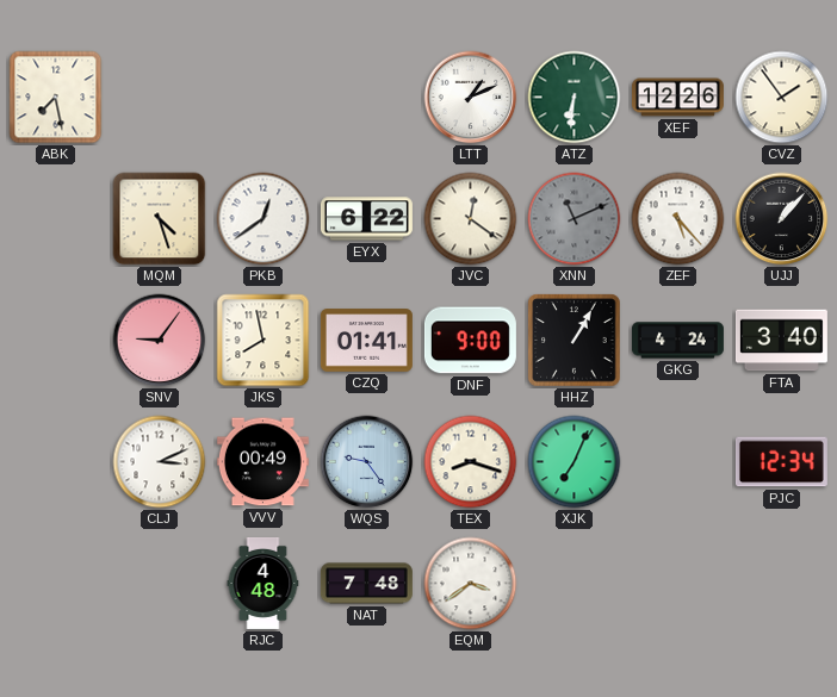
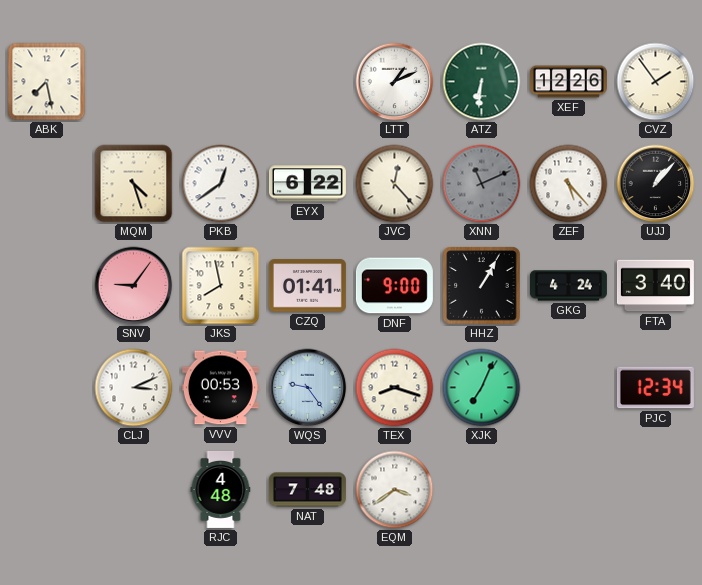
JVC: 12:21 -> 12:23 (395, 184)
VVV: 00:49 -> 00:53 (220, 388)
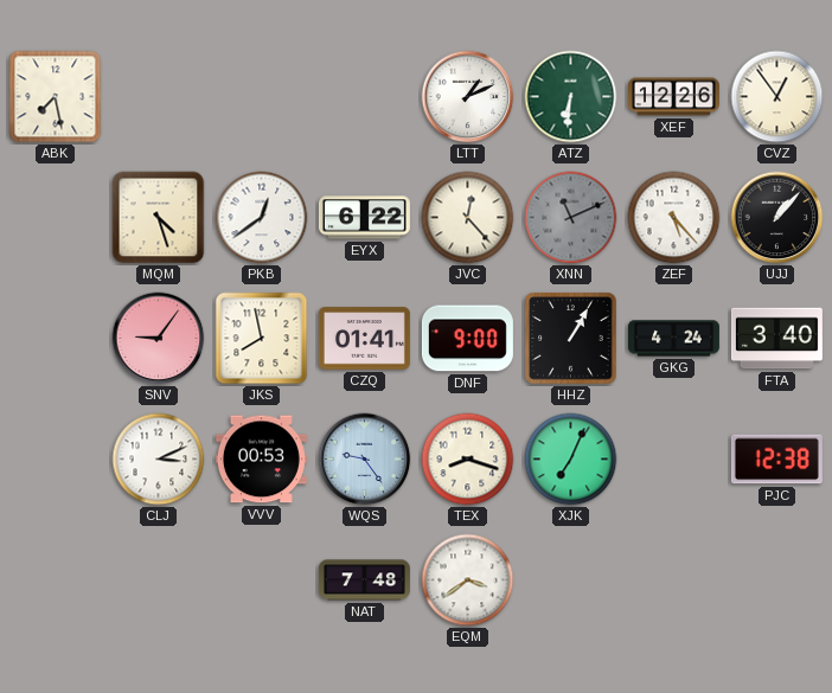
CVZ: 1:54 -> 12:54 (777, 97)
PJC: 12:34 -> 12:38 (776, 460)
RJC: 4:48 -> none (221, 489)
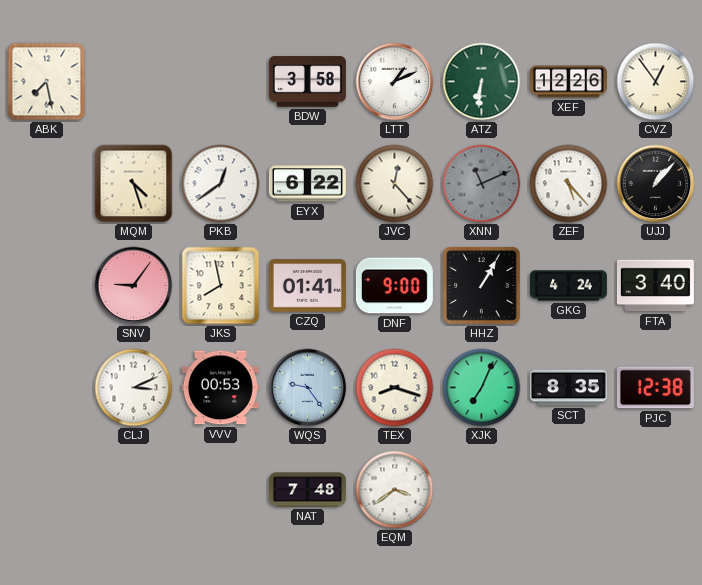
BDW: none -> 3:58 (307, 82)
SCT: none -> 8:35 (568, 388)
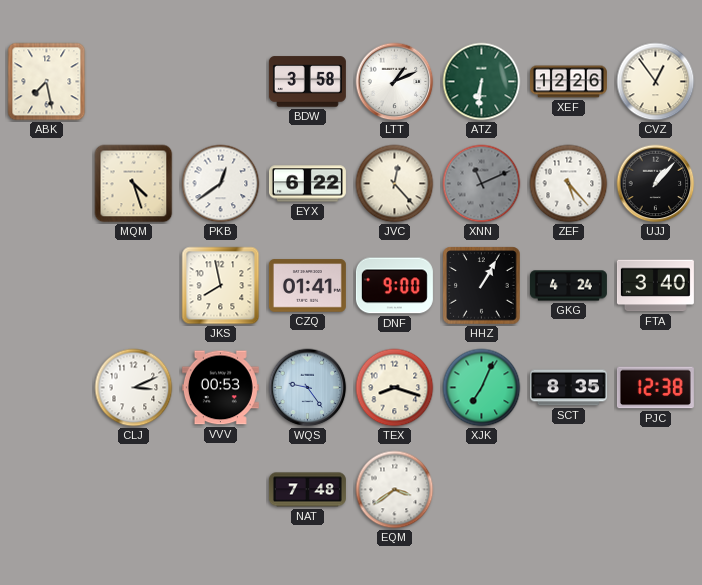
SNV: 9:06 -> none (134, 286)
